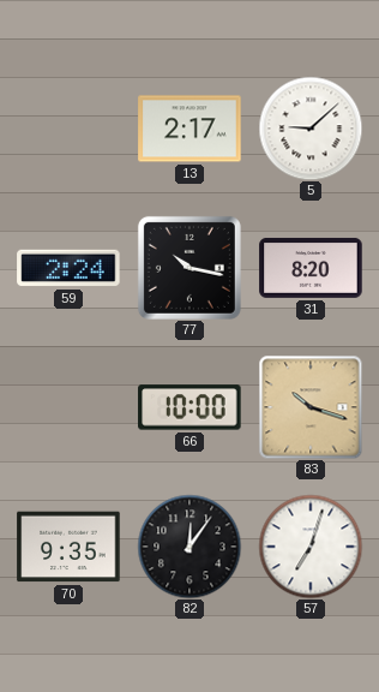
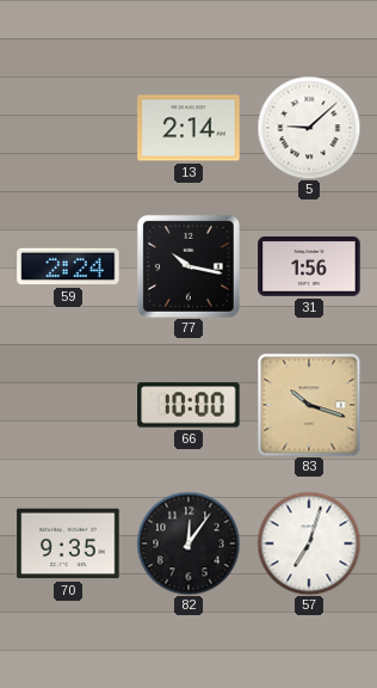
13: 2:17 -> 2:14 (188, 128)
31: 8:20 -> 1:56 (309, 266)
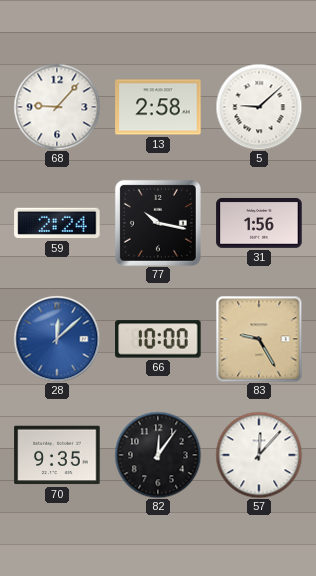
68: none -> 9:07 (57, 107)
13: 2:14 -> 2:58 (158, 107)
28: none -> 12:08 (57, 339)
83: 10:18 -> 9:25 (259, 339)
57: 7:03 -> 12:07 (259, 455)
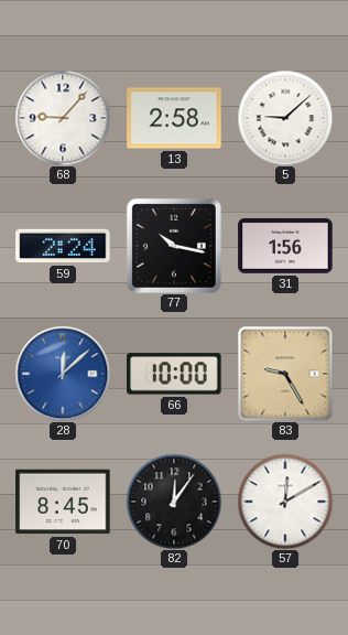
70: 9:35 -> 8:45 (63, 502)
57: 12:07 -> 12:10 (285, 502)
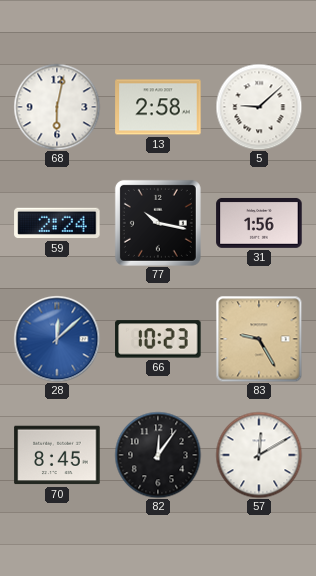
68: 9:07 -> 6:02 (57, 107)
66: 10:00 -> 10:23 (158, 339)
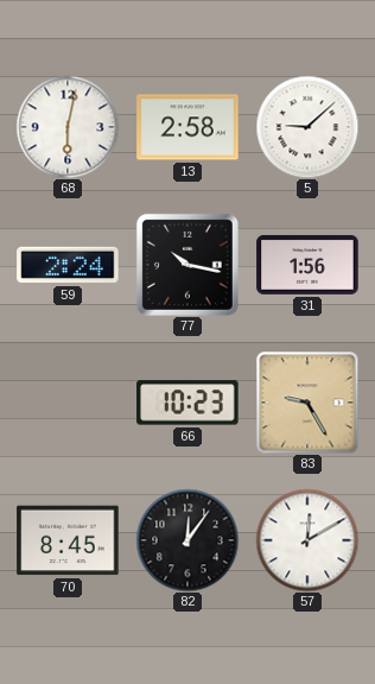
28: 12:08 -> none (57, 339)
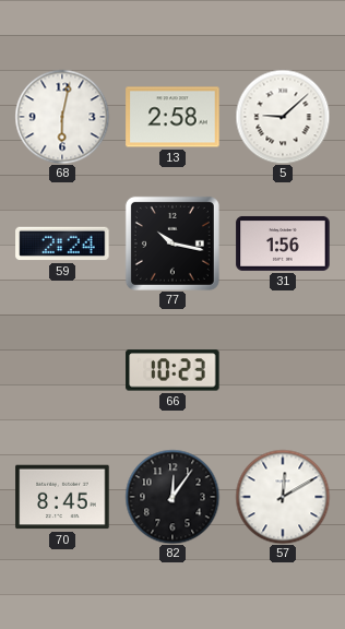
83: 9:25 -> none (307, 403)
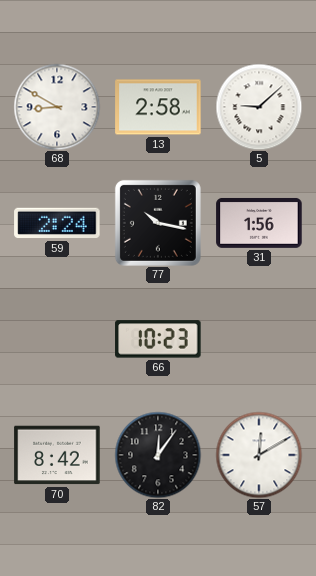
68: 6:02 -> 8:50 (57, 107)
70: 8:45 -> 8:42 (57, 455)
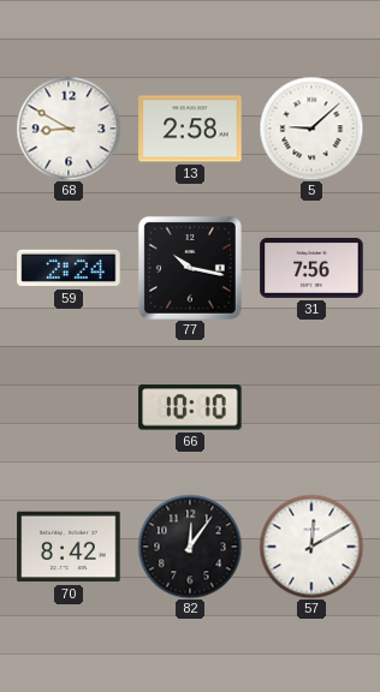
31: 1:56 -> 7:56 (311, 268)
66: 10:23 -> 10:10 (190, 407)
